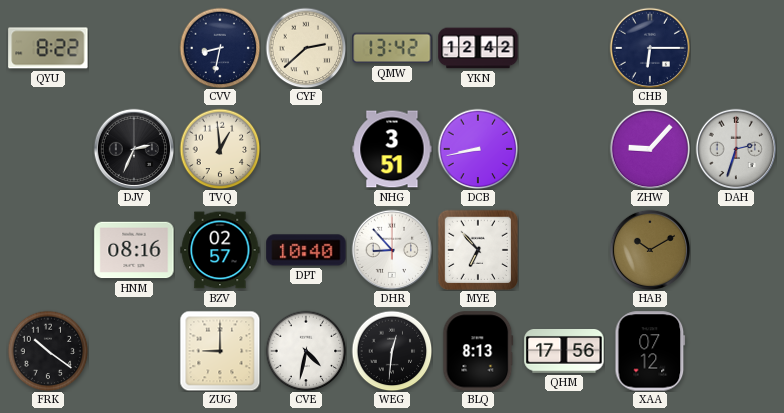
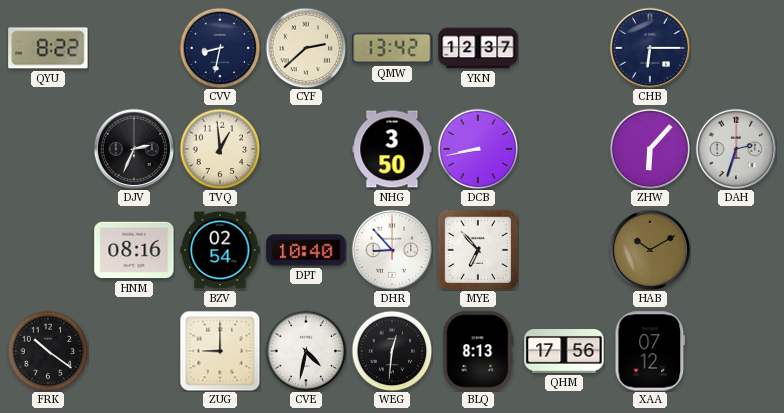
YKN: 12:42 -> 12:37 (478, 48)
NHG: 3:51 -> 3:50 (392, 149)
ZHW: 9:07 -> 6:07 (649, 148)
BZV: 02:57 -> 02:54 (220, 250)
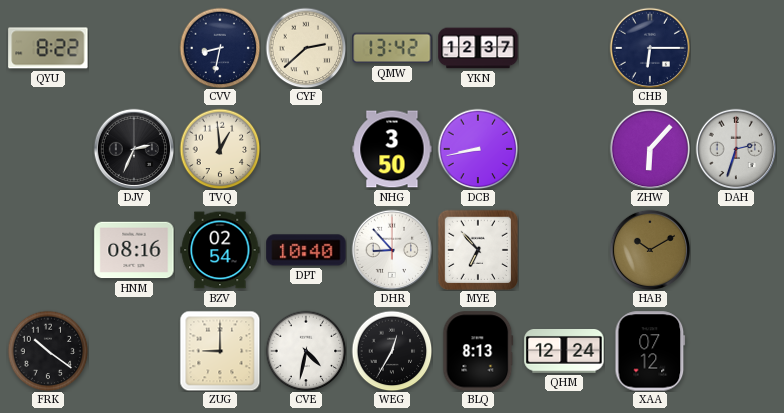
WEG: 12:31 -> 12:35 (392, 351)
QHM: 17:56 -> 12:24 (564, 352)
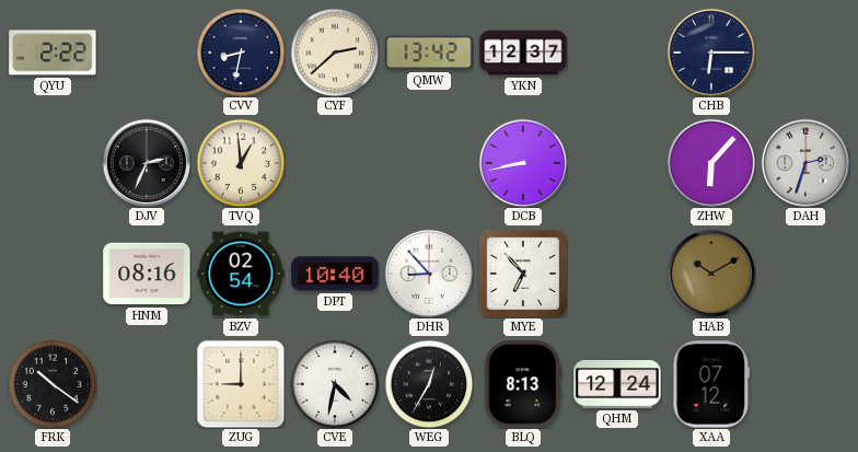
QYU: 8:22 -> 2:22 (53, 53)
NHG: 3:50 -> none (392, 149)
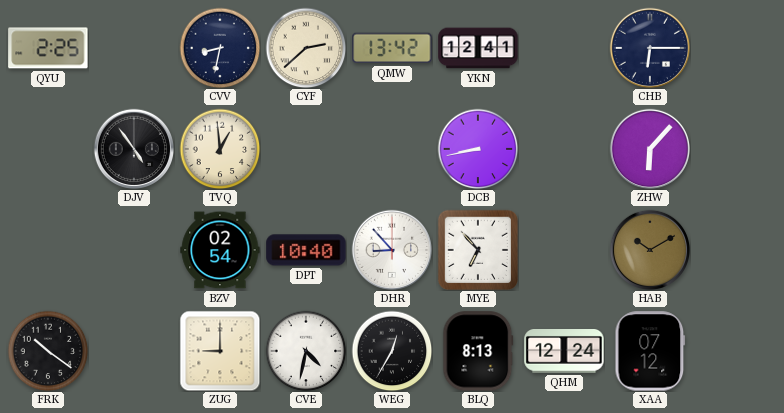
QYU: 2:22 -> 2:25 (48, 48)
YKN: 12:37 -> 12:41 (478, 48)
DJV: 2:34 -> 4:54 (133, 148)
DAH: 2:33 -> none (804, 162)
HNM: 08:16 -> none (147, 274)
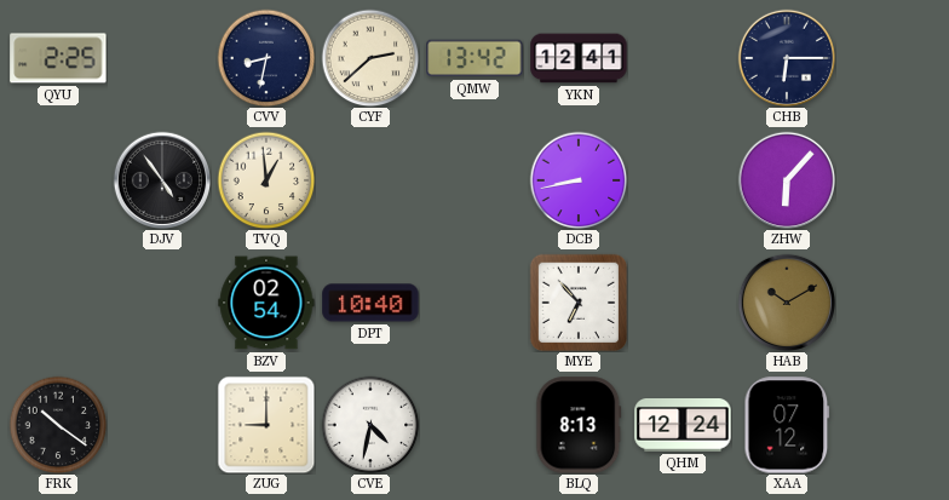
DHR: 8:53 -> none (391, 249)
WEG: 12:35 -> none (392, 351)
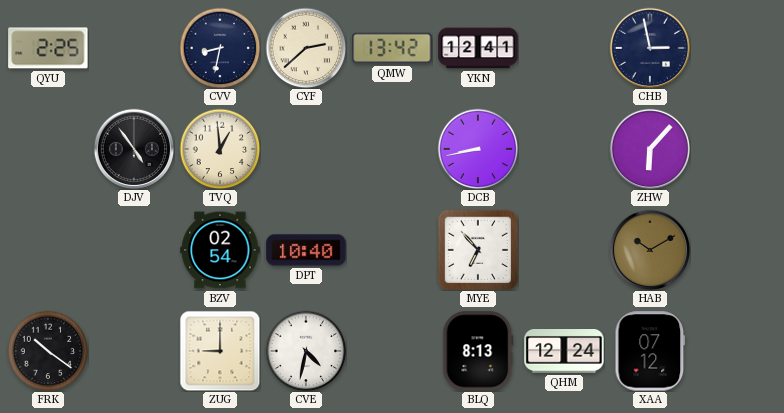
CHB: 6:15 -> 2:58 (649, 47)
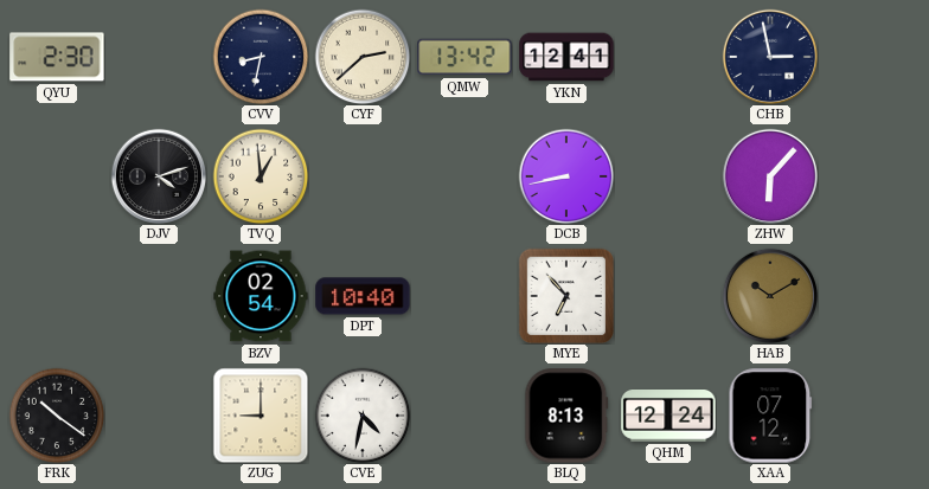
QYU: 2:25 -> 2:30 (57, 57)
DJV: 4:54 -> 4:12 (158, 175)
